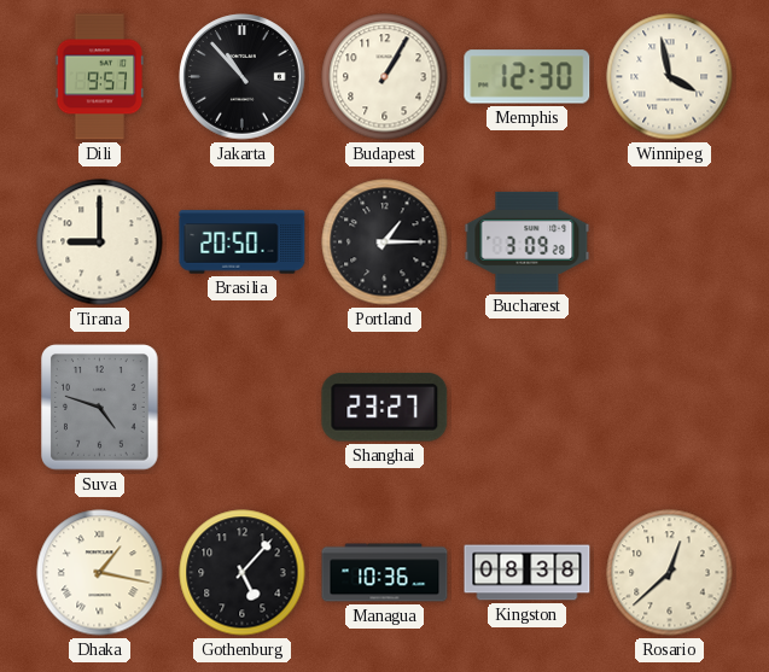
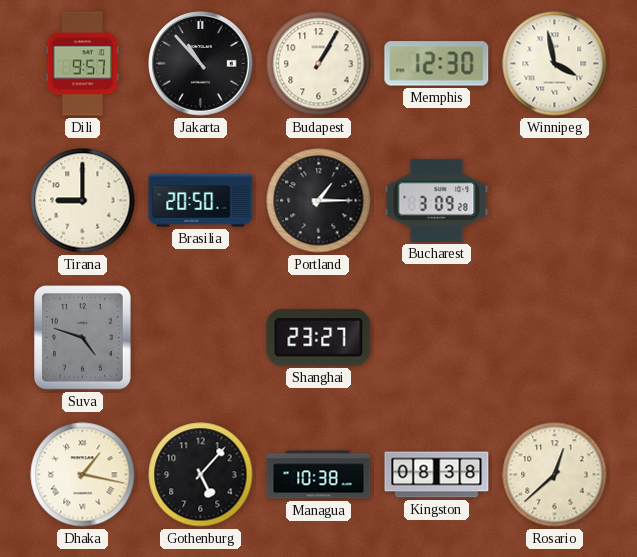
Managua: 10:36 -> 10:38 (319, 475)
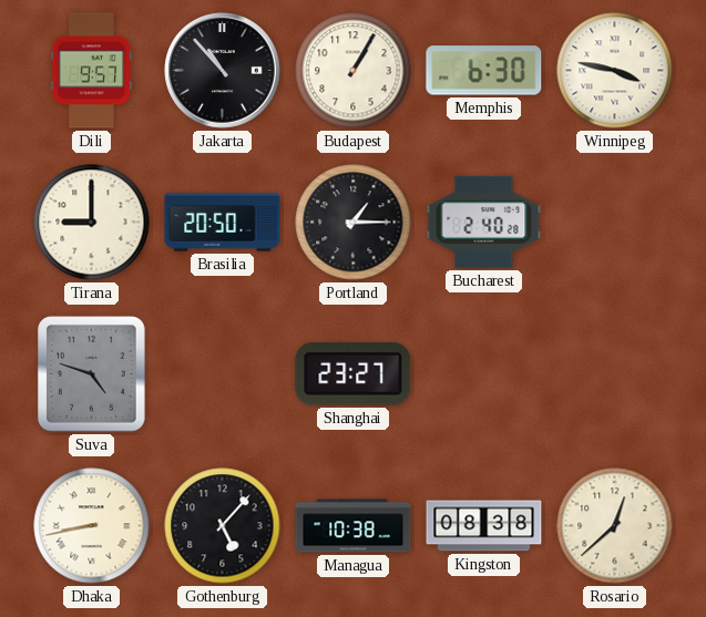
Memphis: 12:30 -> 6:30 (484, 71)
Winnipeg: 3:58 -> 3:47 (615, 71)
Bucharest: 3:09 -> 2:40 (484, 222)
Dhaka: 1:17 -> 8:43 (92, 526)
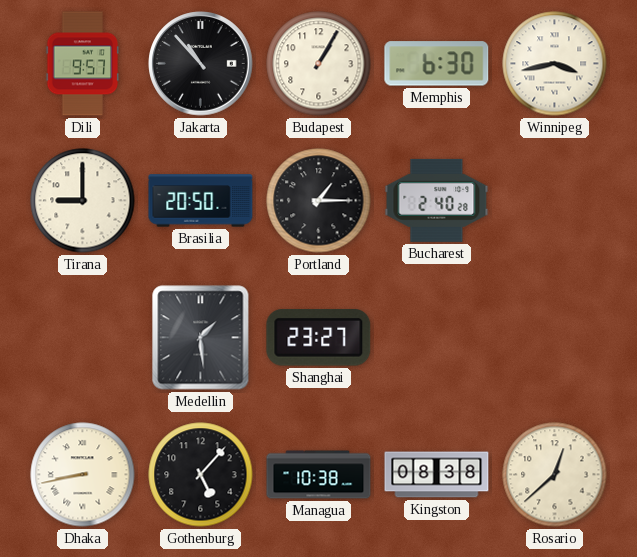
Winnipeg: 3:47 -> 3:43 (555, 64)
Suva: 4:48 -> none (92, 374)
Medellin: none -> 1:29 (201, 338)
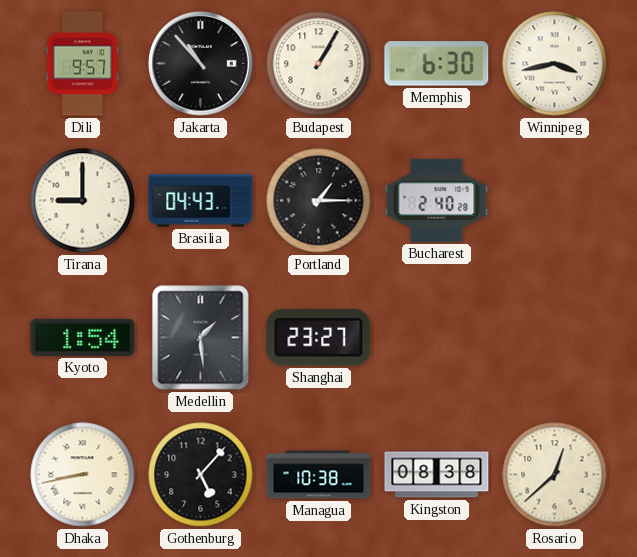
Brasilia: 20:50 -> 04:43 (201, 201)
Kyoto: none -> 1:54 (83, 337)
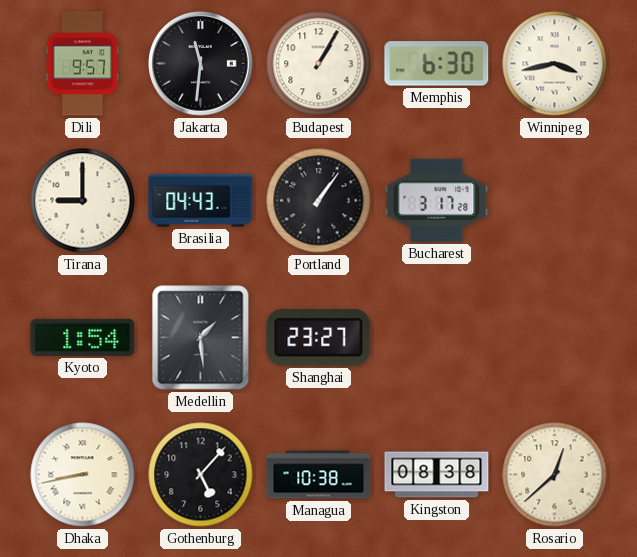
Jakarta: 10:53 -> 11:31 (201, 64)
Portland: 1:15 -> 1:06 (319, 201)
Bucharest: 2:40 -> 3:17 (437, 200)
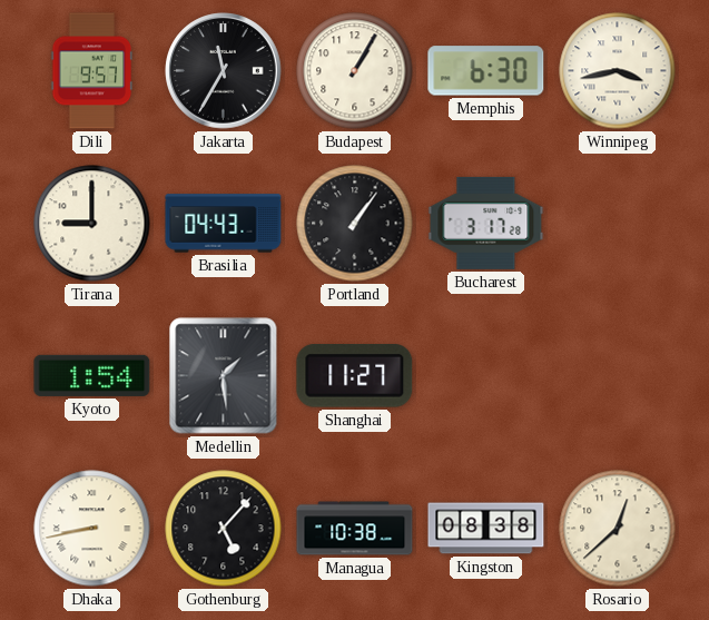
Jakarta: 11:31 -> 11:35 (224, 71)
Shanghai: 23:27 -> 11:27 (355, 376)
